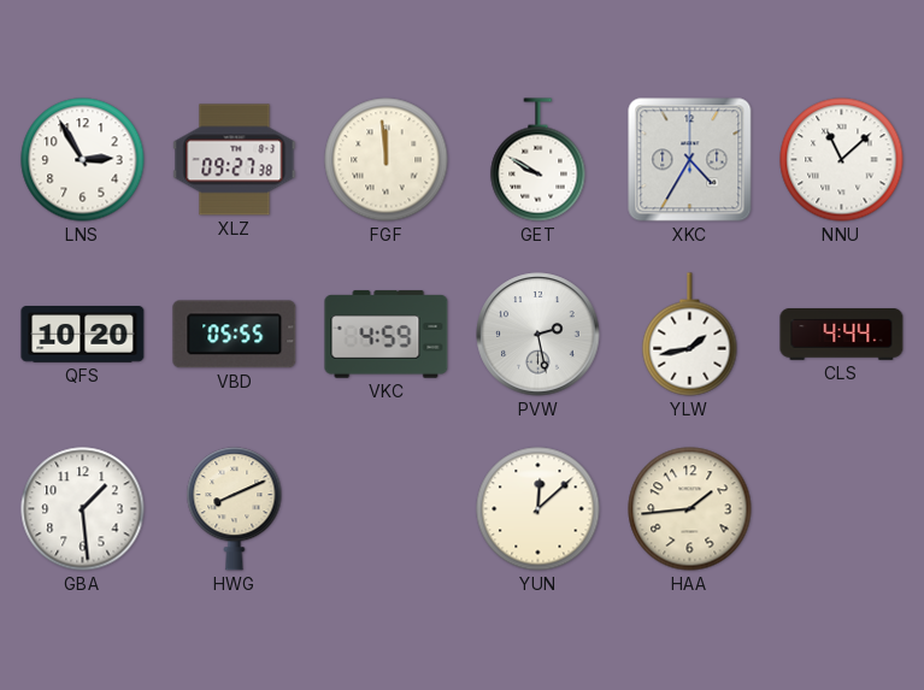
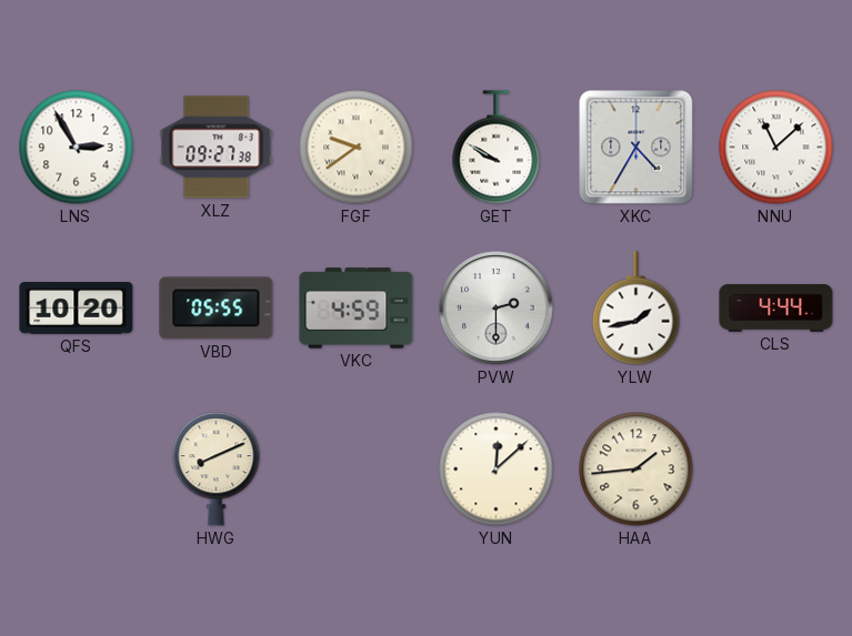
FGF: 11:59 -> 9:39 (357, 148)
PVW: 2:28 -> 2:30 (497, 309)
GBA: 1:29 -> none (83, 509)
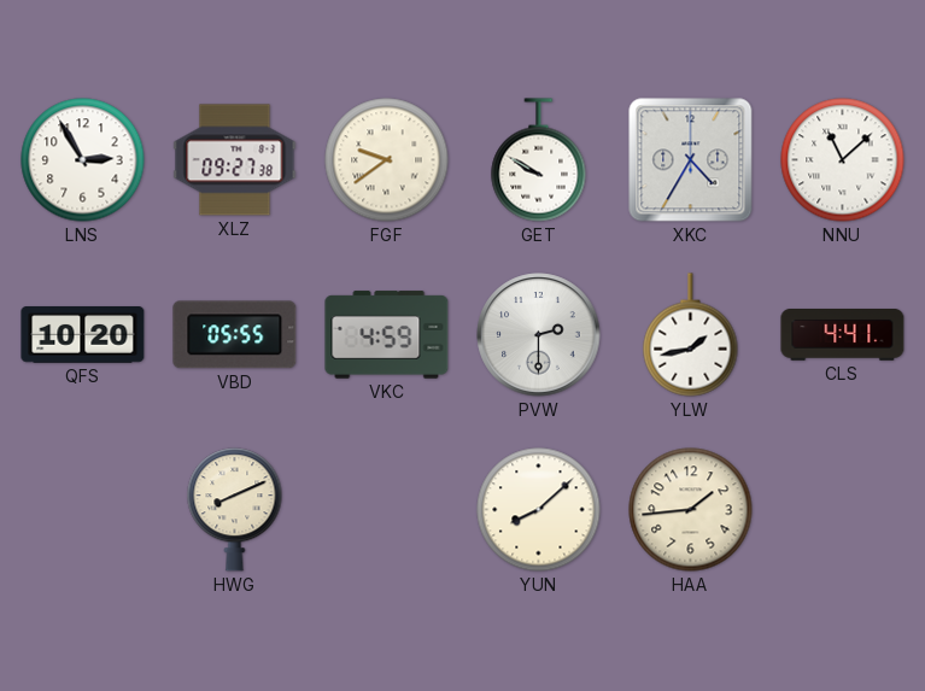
CLS: 4:44 -> 4:41 (843, 335)
YUN: 12:08 -> 8:08 (539, 510)
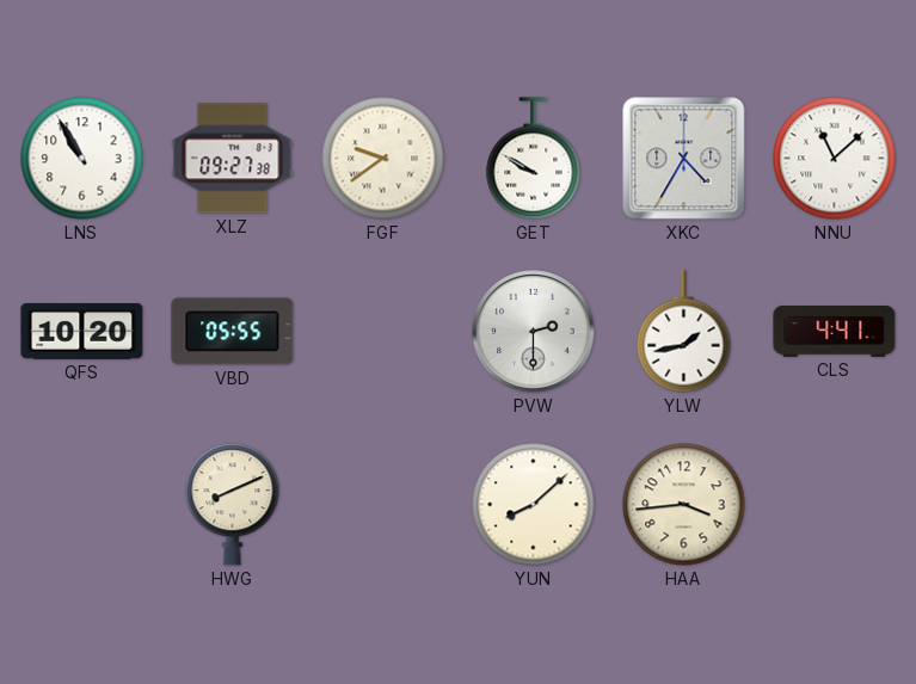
LNS: 2:55 -> 10:55 (82, 159)
VKC: 4:59 -> none (387, 335)
HAA: 1:44 -> 3:44 (684, 505)
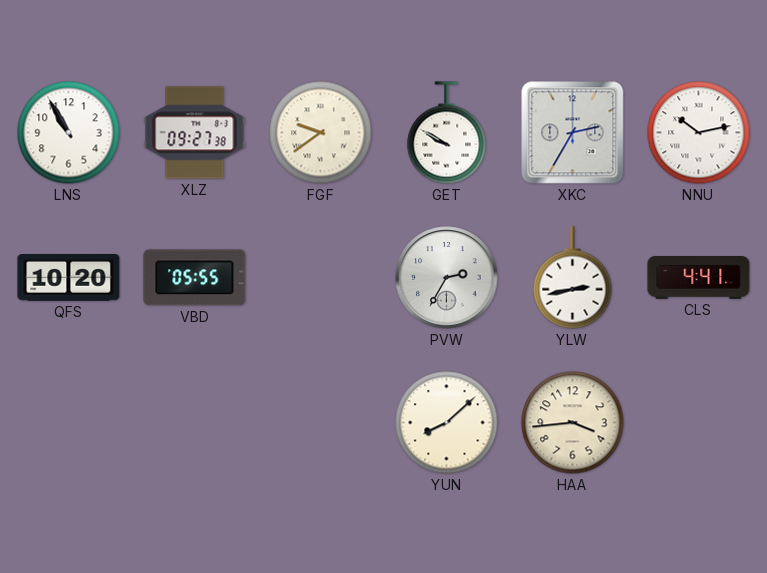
XKC: 4:35 -> 2:35 (573, 133)
NNU: 11:08 -> 10:13 (699, 133)
PVW: 2:30 -> 2:35 (447, 278)
YLW: 1:43 -> 2:43 (573, 278)
HWG: 8:11 -> none (233, 505)
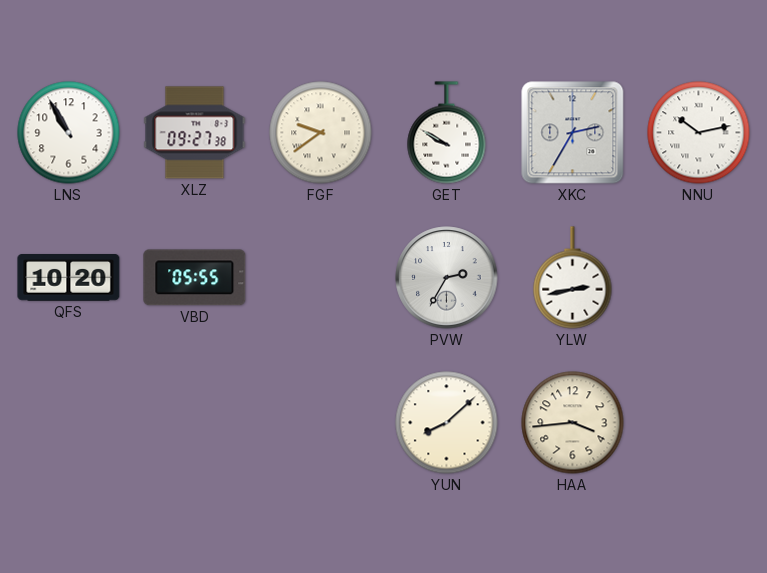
CLS: 4:41 -> none (699, 278)
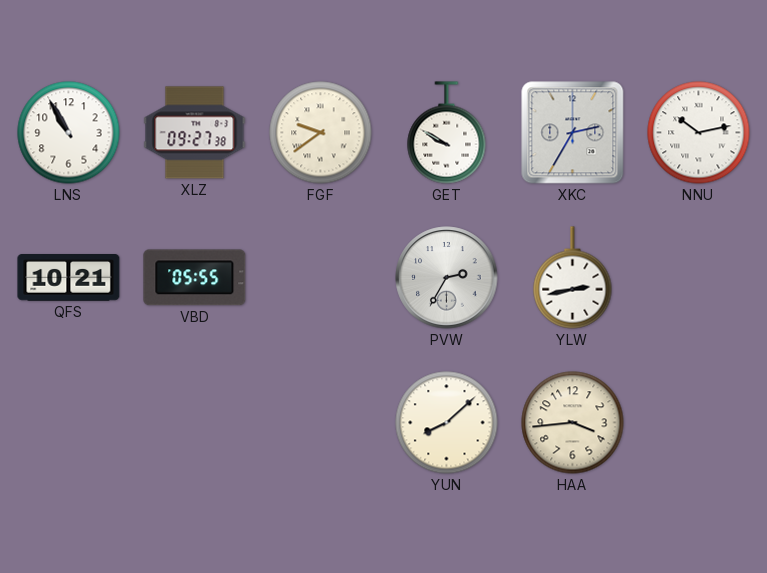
QFS: 10:20 -> 10:21 (69, 278)
